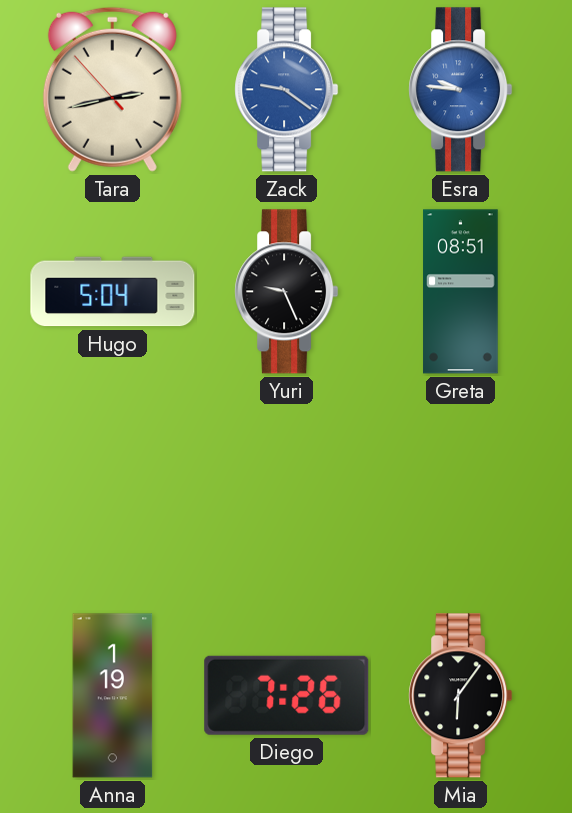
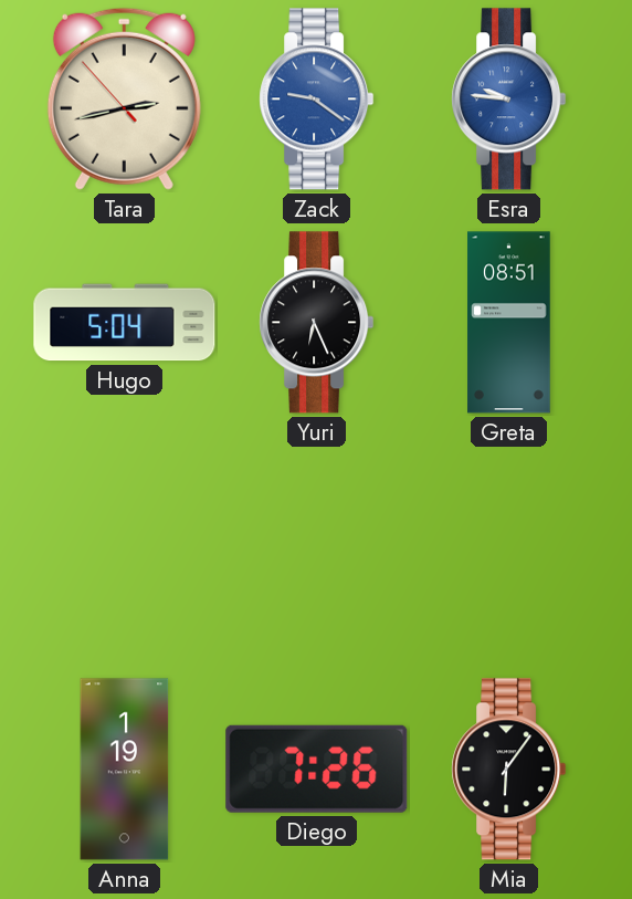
Yuri: 9:26 -> 6:26 (317, 323)
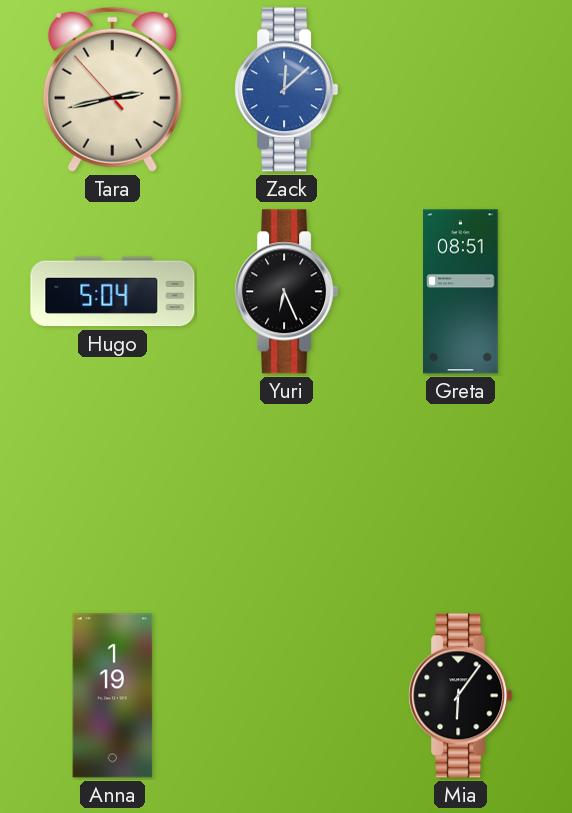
Zack: 9:21 -> 12:08 (287, 90)
Esra: 9:46 -> none (509, 100)
Diego: 7:26 -> none (317, 769)
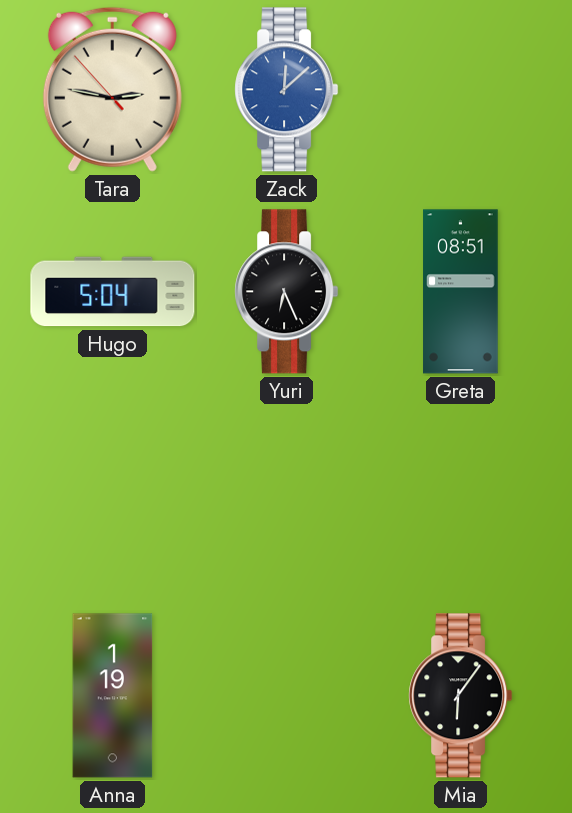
Tara: 2:42 -> 2:46 (112, 89)
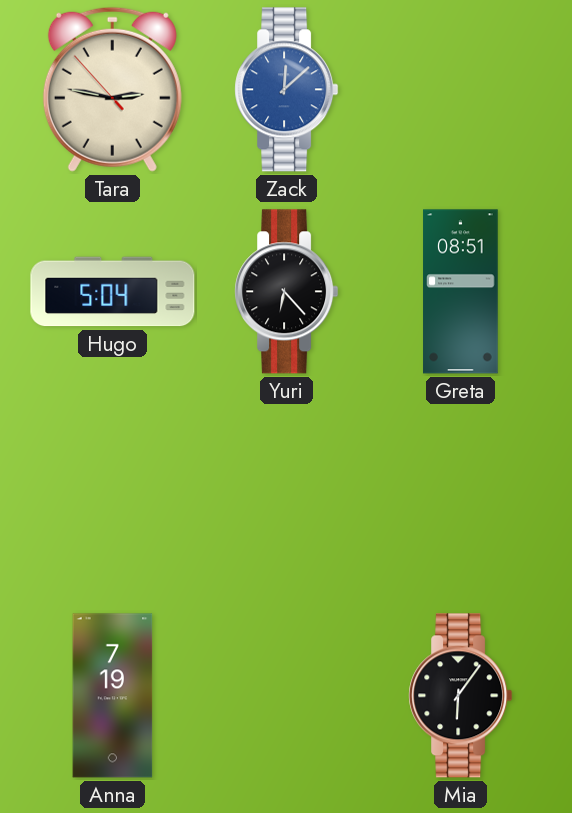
Yuri: 6:26 -> 6:23 (287, 292)
Anna: 1:19 -> 7:19 (113, 696)
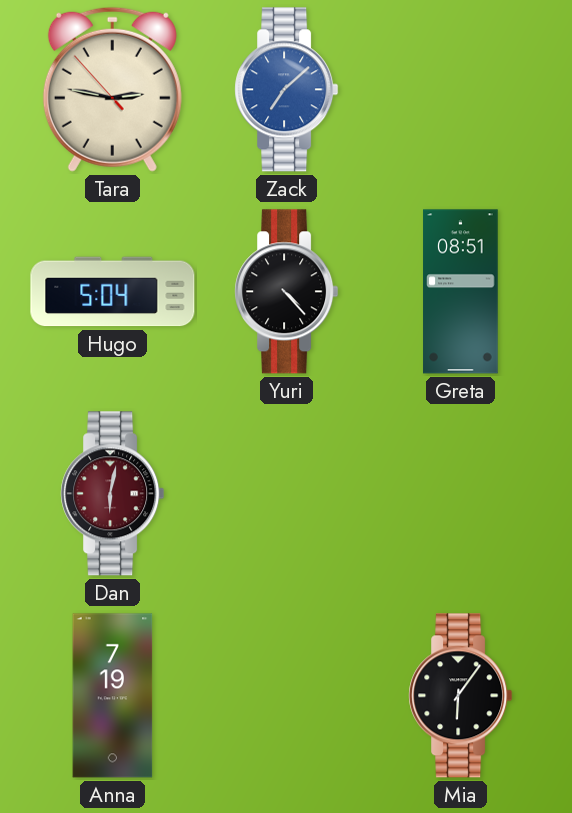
Zack: 12:08 -> 7:08 (287, 90)
Yuri: 6:23 -> 4:23 (287, 292)
Dan: none -> 6:02 (113, 494)
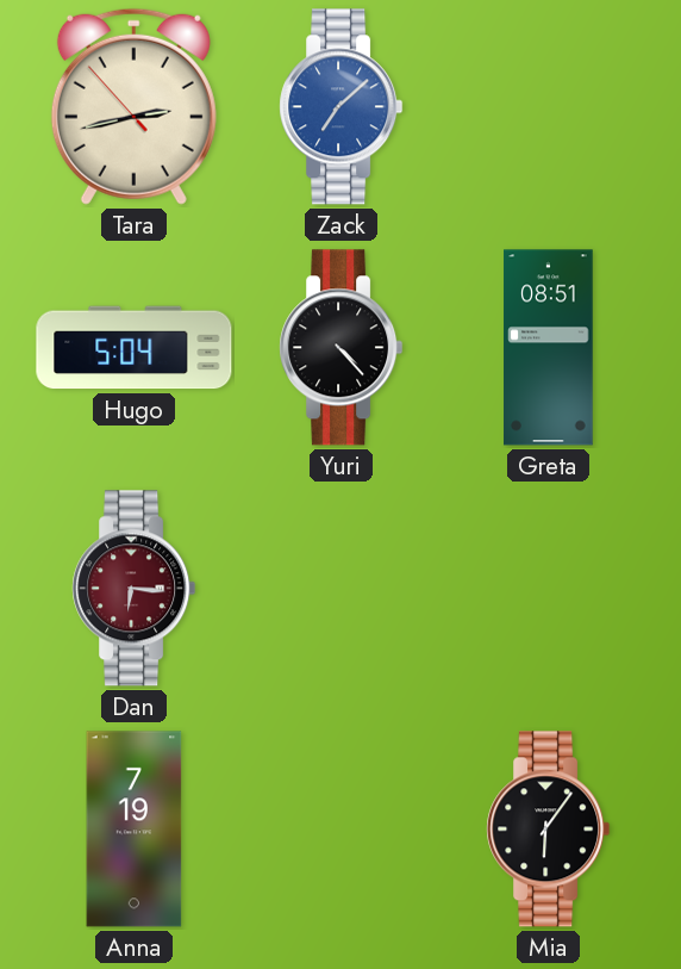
Tara: 2:46 -> 2:42 (133, 106)
Dan: 6:02 -> 6:16 (135, 589)
